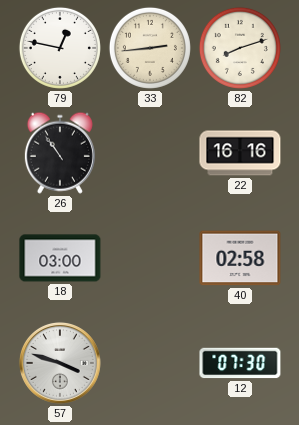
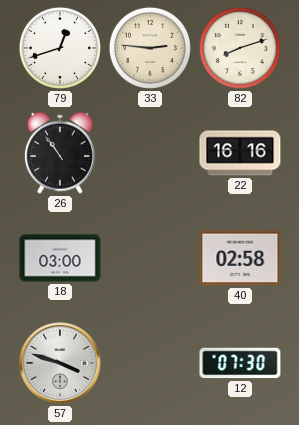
79: 12:47 -> 12:42 (60, 48)
33: 2:44 -> 2:46 (150, 48)
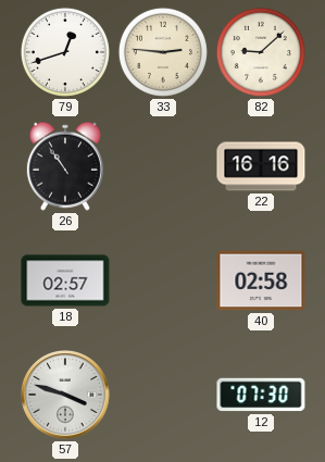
82: 8:12 -> 9:08 (261, 52)
18: 03:00 -> 02:57 (65, 280)
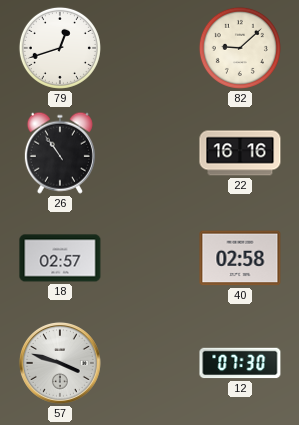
33: 2:46 -> none (163, 52)
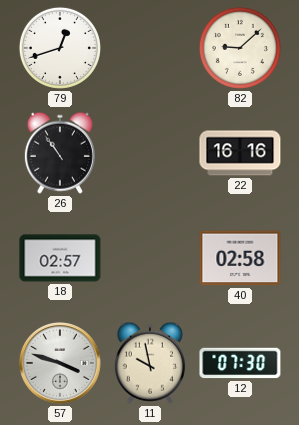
11: none -> 9:58 (150, 363)
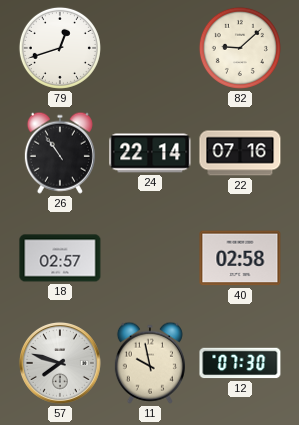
24: none -> 22:14 (150, 153)
22: 16:16 -> 07:16 (240, 153)
57: 3:48 -> 7:48 (60, 363)
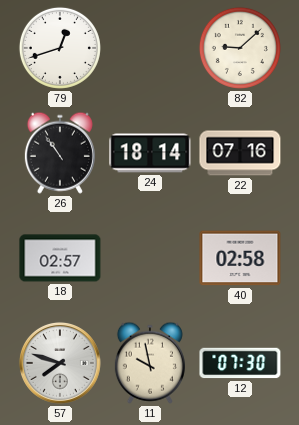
24: 22:14 -> 18:14 (150, 153)
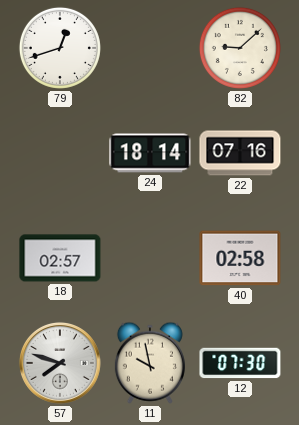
26: 10:54 -> none (60, 153)
